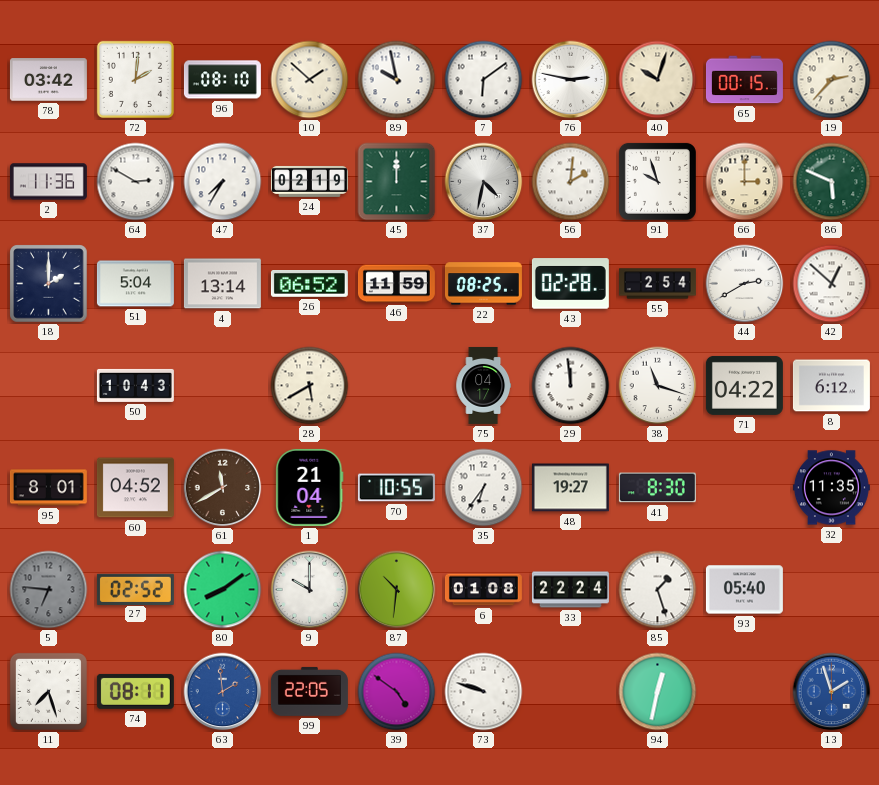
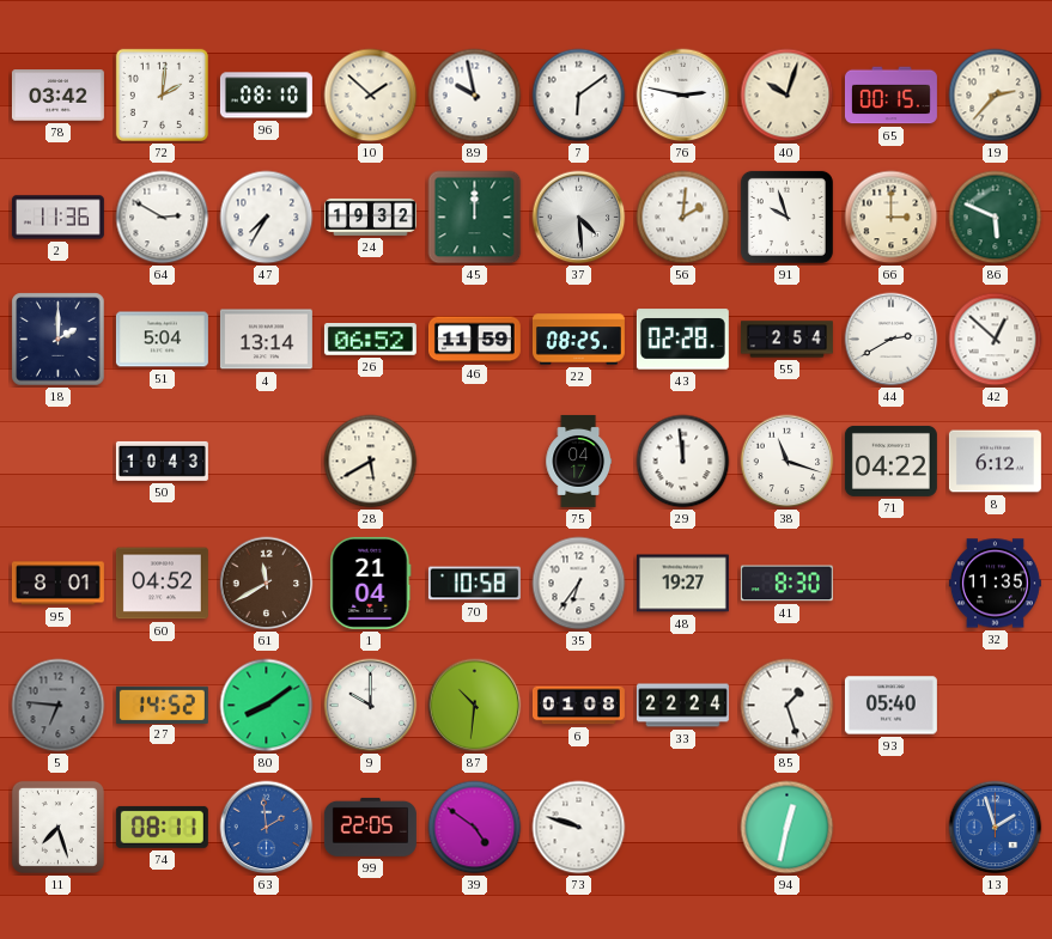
24: 02:19 -> 19:32 (370, 217)
37: 4:32 -> 4:29 (579, 218)
70: 10:55 -> 10:58 (474, 584)
27: 02:52 -> 14:52 (162, 705)
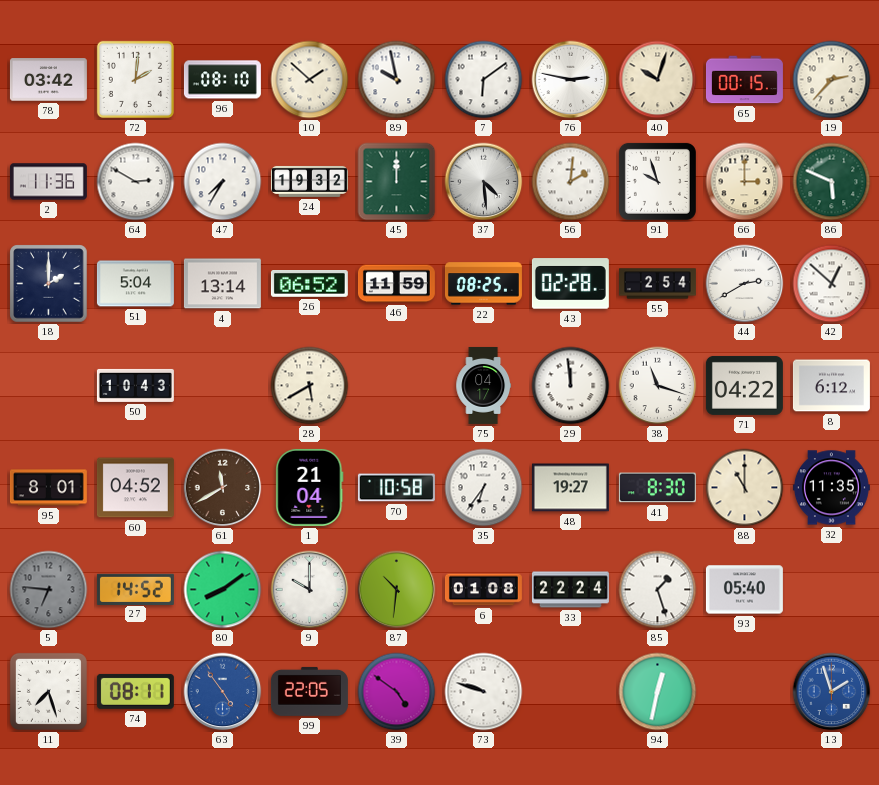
88: none -> 11:00 (745, 488)
63: 1:59 -> 4:54 (223, 692)
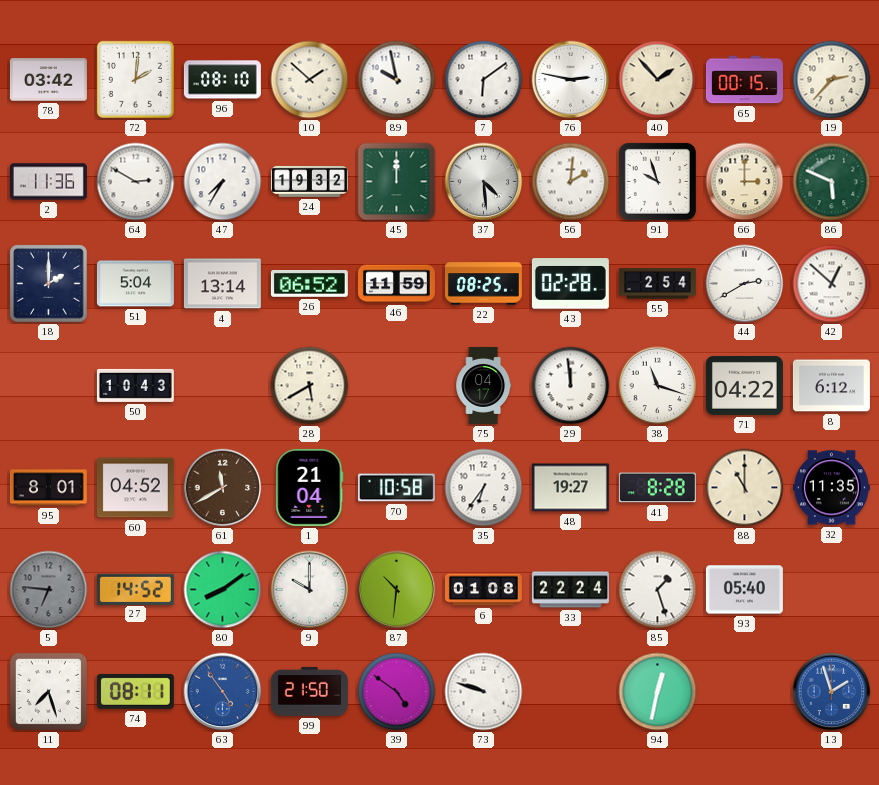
40: 10:03 -> 1:53 (658, 80)
41: 8:30 -> 8:28 (657, 488)
99: 22:05 -> 21:50 (309, 691)
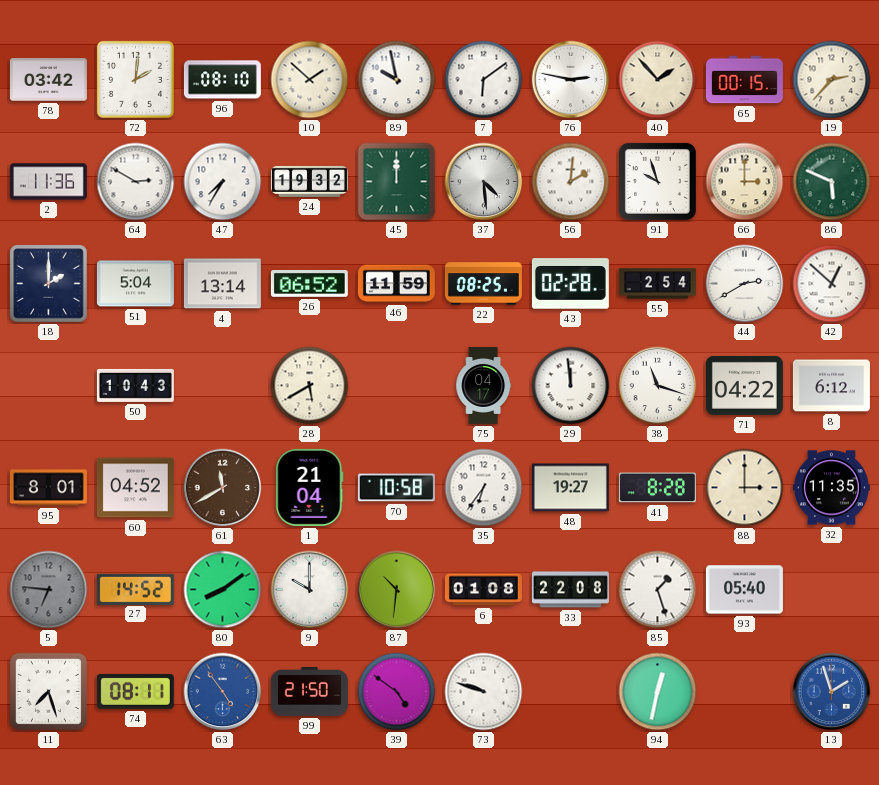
88: 11:00 -> 3:00 (745, 488)
33: 22:24 -> 22:08 (570, 590)
